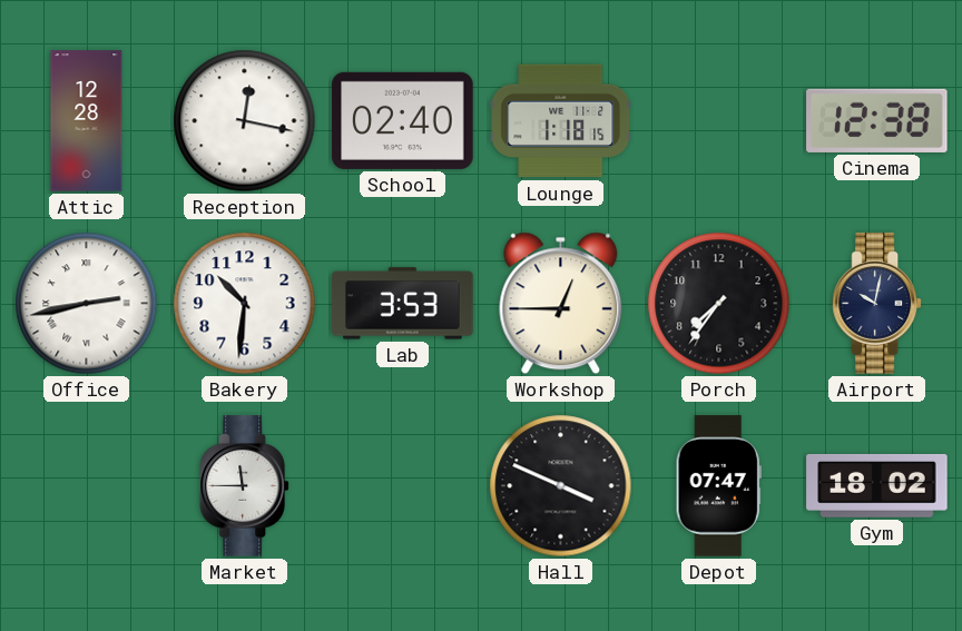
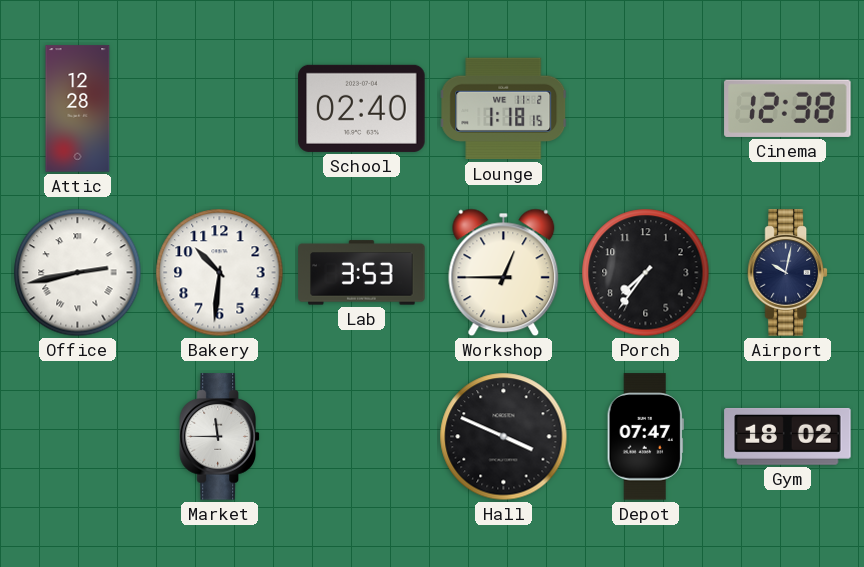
Reception: 12:17 -> none (245, 121)
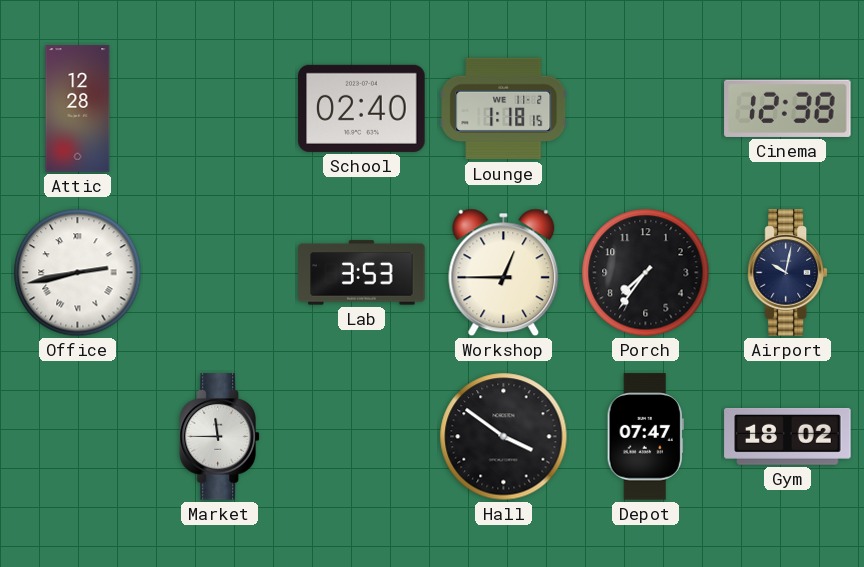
Bakery: 10:31 -> none (220, 273)
Hall: 3:49 -> 3:51 (504, 437)
